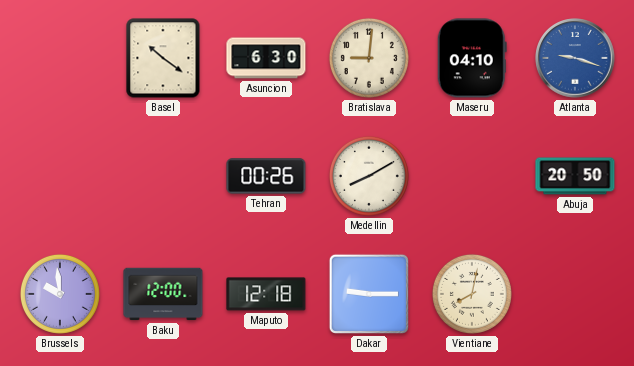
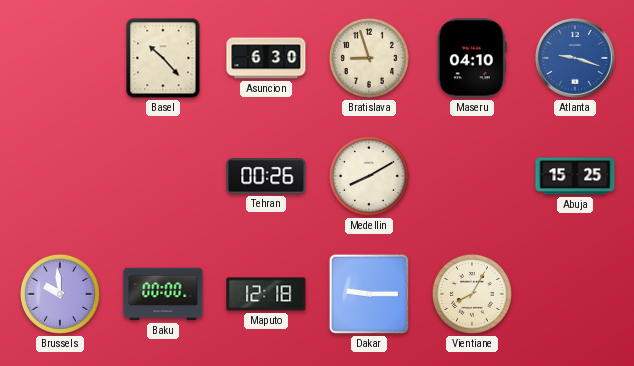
Basel: 10:21 -> 10:23 (163, 58)
Bratislava: 9:01 -> 8:57 (369, 58)
Abuja: 20:50 -> 15:25 (575, 176)
Baku: 12:00 -> 00:00 (163, 294)
Vientiane: 8:02 -> 8:05 (472, 294)
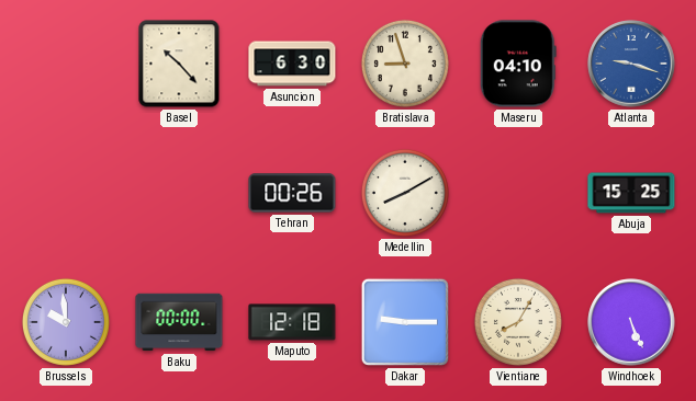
Windhoek: none -> 5:26 (631, 322)
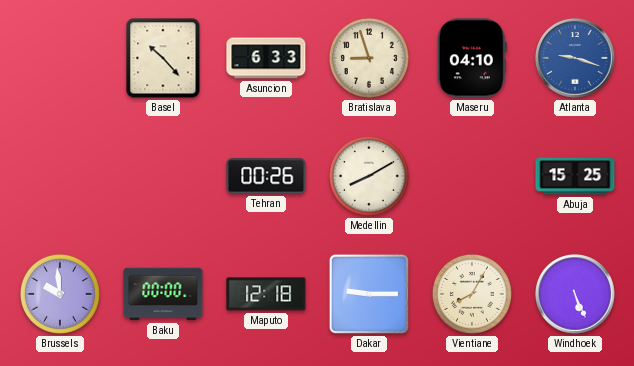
Asuncion: 6:30 -> 6:33 (266, 58)
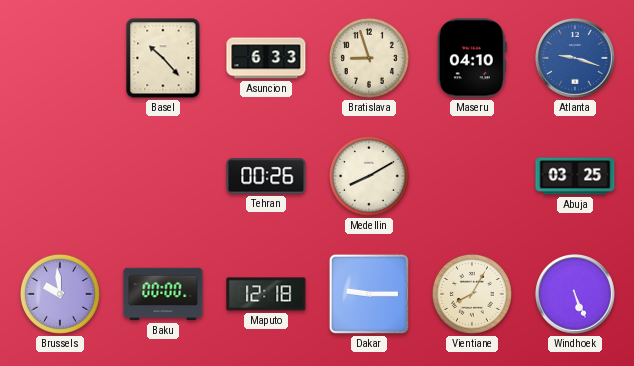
Abuja: 15:25 -> 03:25 (575, 176)
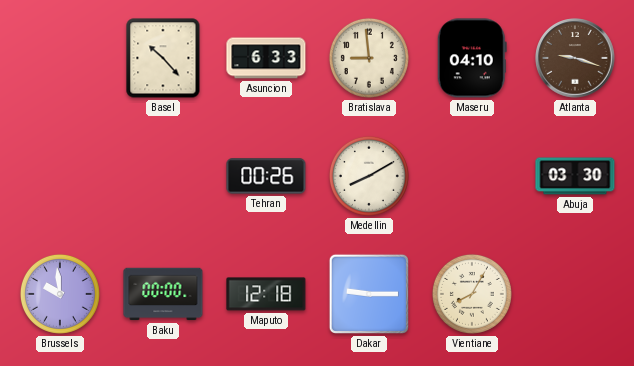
Bratislava: 8:57 -> 8:59 (369, 58)
Atlanta dial: blue -> brown (575, 58)
Abuja: 03:25 -> 03:30 (575, 176)
Windhoek: 5:26 -> none (575, 294)
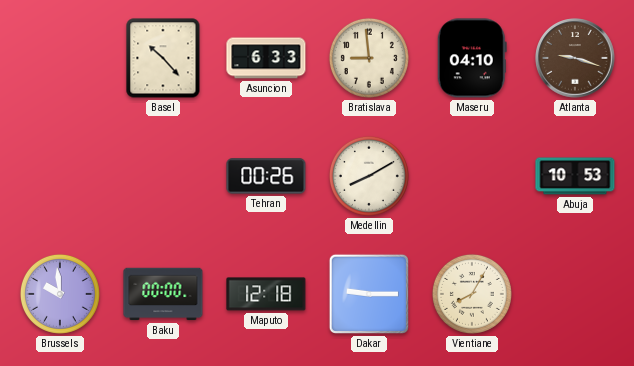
Abuja: 03:30 -> 10:53 (575, 176)
